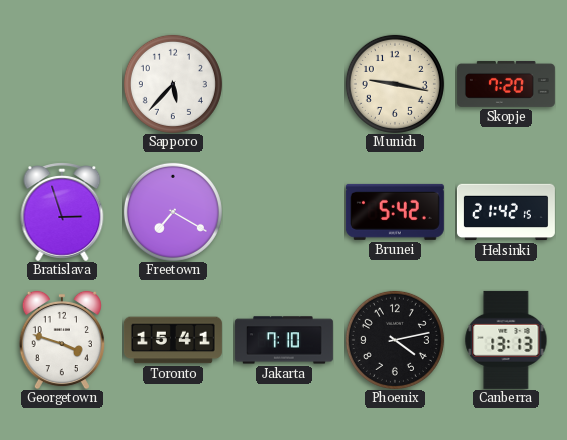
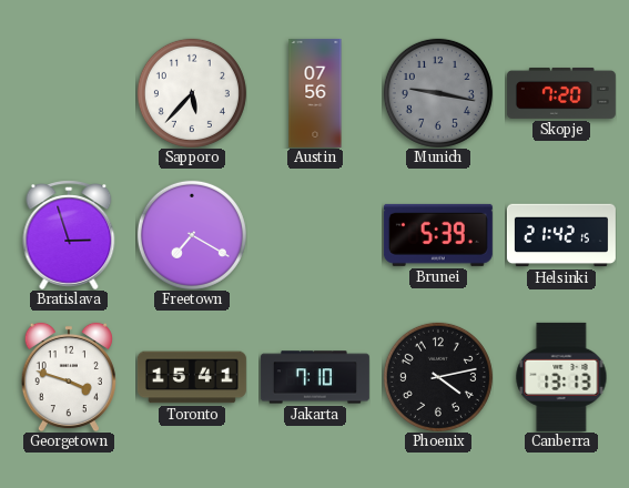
Austin: none -> 07:56 (315, 93)
Munich dial: cream -> grey (438, 93)
Brunei: 5:42 -> 5:39 (438, 235)
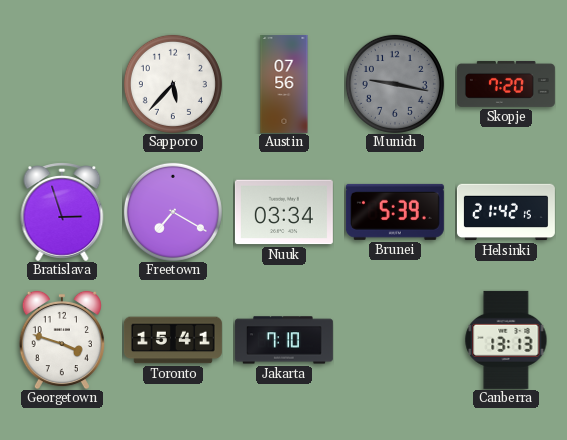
Nuuk: none -> 03:34 (284, 212)
Phoenix: 4:13 -> none (438, 377)
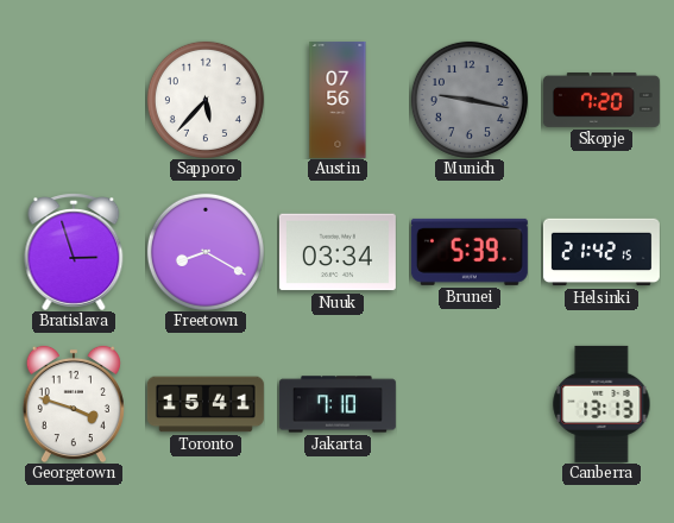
Freetown: 7:20 -> 8:20 (206, 252)
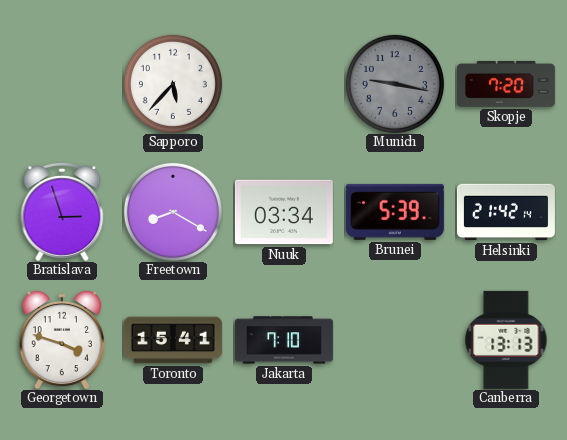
Austin: 07:56 -> none (338, 100)
Helsinki: 21:42:15 -> 21:42:14 (506, 212)
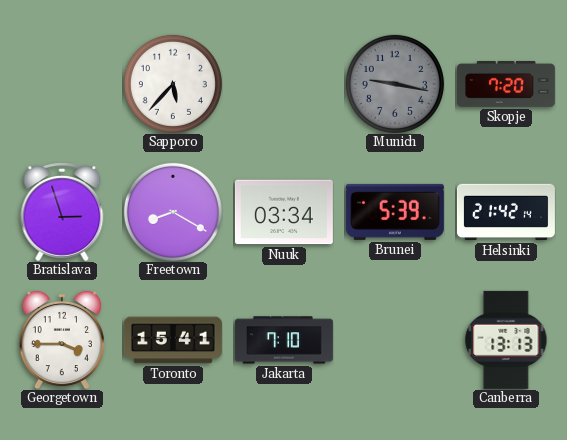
Georgetown: 3:48 -> 3:45 (62, 340)
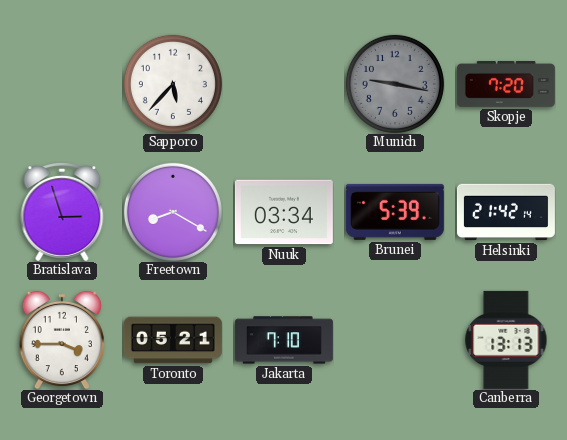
Toronto: 15:41 -> 05:21 (173, 340)
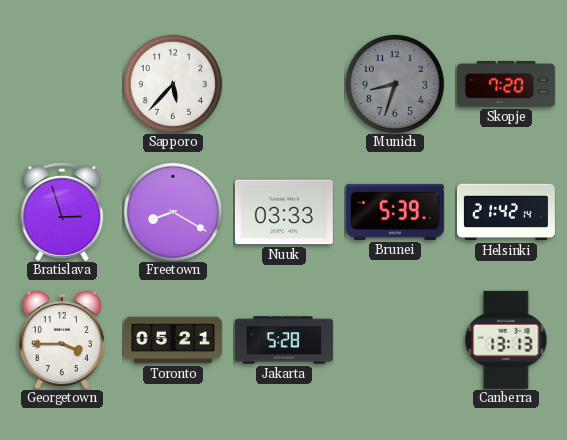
Munich: 9:17 -> 8:33 (395, 84)
Nuuk: 03:34 -> 03:33 (284, 212)
Jakarta: 7:10 -> 5:28 (284, 340)
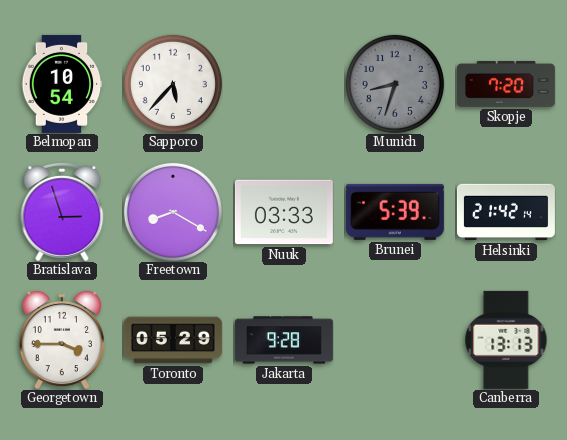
Belmopan: none -> 10:54 (62, 84)
Toronto: 05:21 -> 05:29 (173, 340)
Jakarta: 5:28 -> 9:28 (284, 340)
